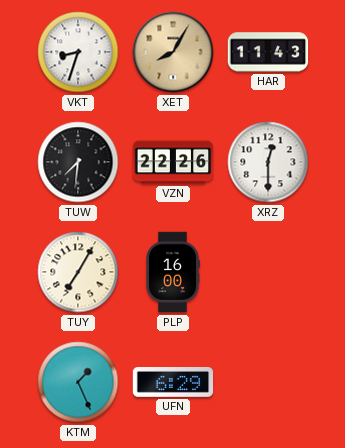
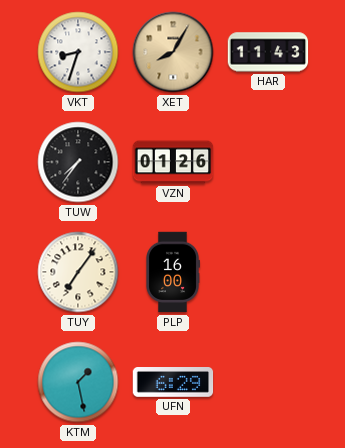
TUW: 7:31 -> 7:36 (78, 162)
VZN: 22:26 -> 01:26 (173, 162)
XRZ: 12:30 -> none (268, 162)
TUY: 7:05 -> 7:06 (78, 272)
KTM: 1:26 -> 1:28 (78, 382)
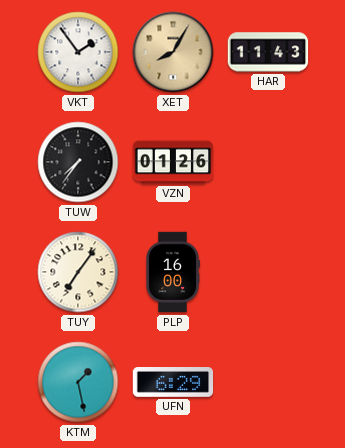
VKT: 8:33 -> 1:54 (78, 52)
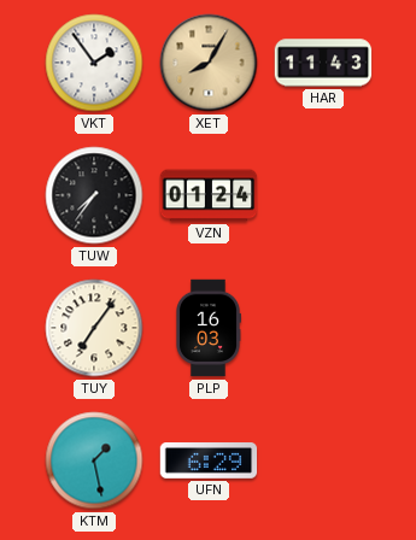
VZN: 01:26 -> 01:24 (209, 195)
PLP: 16:00 -> 16:03 (209, 328)
